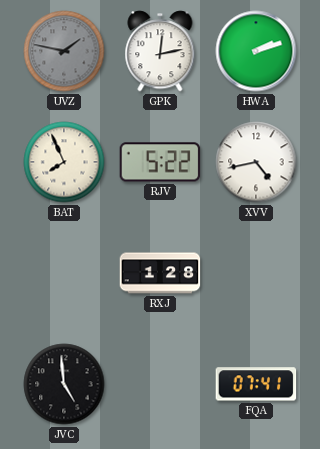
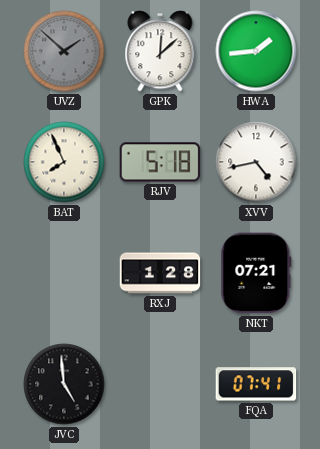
UVZ: 1:47 -> 1:52 (64, 51)
GPK: 12:13 -> 12:08 (160, 51)
HWA: 2:12 -> 1:44 (256, 51)
RJV: 5:22 -> 5:18 (160, 162)
NKT: none -> 07:21 (256, 273)
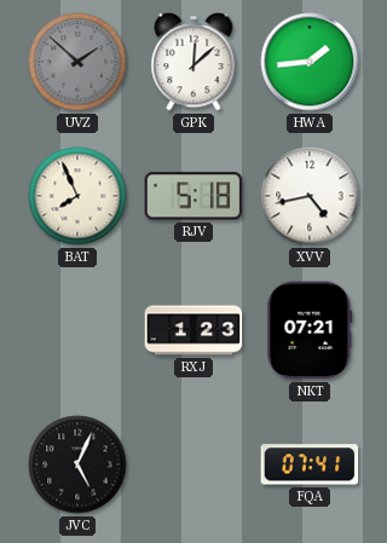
RXJ: 1:28 -> 1:23 (193, 330)
JVC: 4:59 -> 5:04 (77, 464)
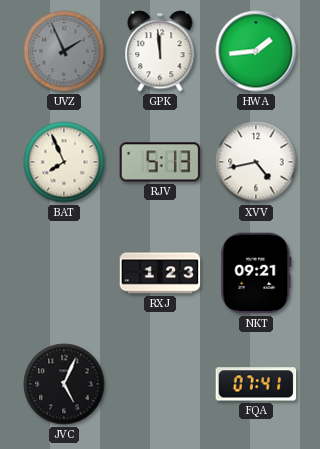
UVZ: 1:52 -> 1:56 (64, 51)
GPK: 12:08 -> 11:59 (160, 51)
RJV: 5:18 -> 5:13 (160, 162)
NKT: 07:21 -> 09:21 (256, 273)
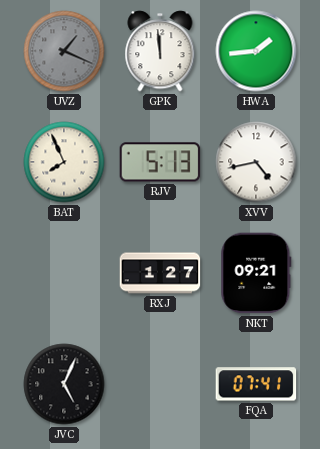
UVZ: 1:56 -> 1:19 (64, 51)
RXJ: 1:23 -> 1:27 (160, 273)
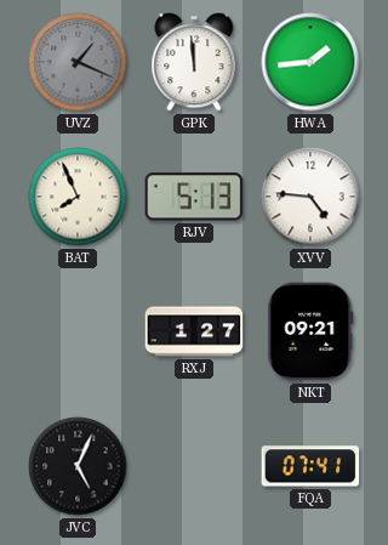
XVV: 4:43 -> 4:46 (310, 197)
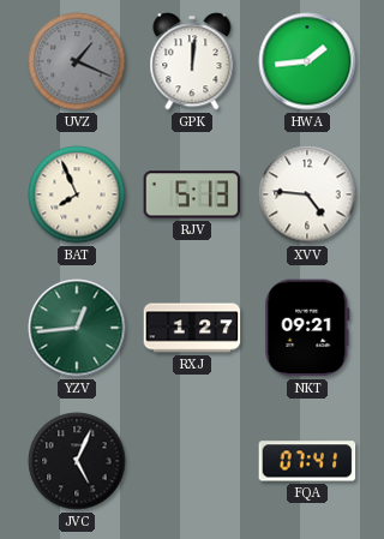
GPK: 11:59 -> 12:01 (192, 61)
YZV: none -> 12:44 (77, 328)
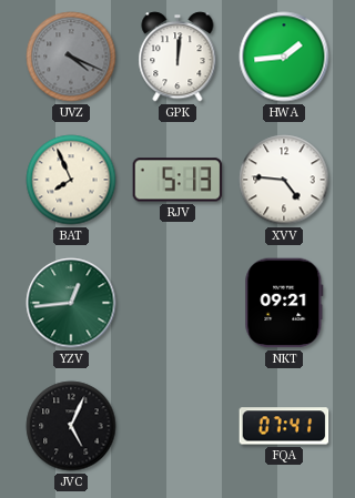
UVZ: 1:19 -> 4:19 (71, 57)
RXJ: 1:27 -> none (192, 328)
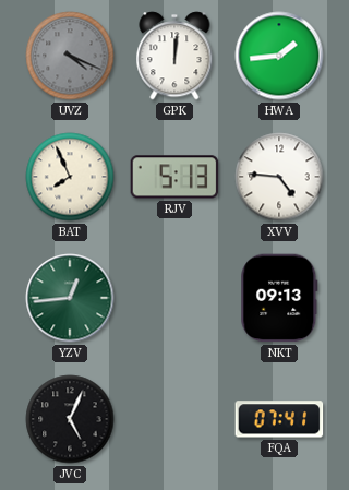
NKT: 09:21 -> 09:13 (279, 298)
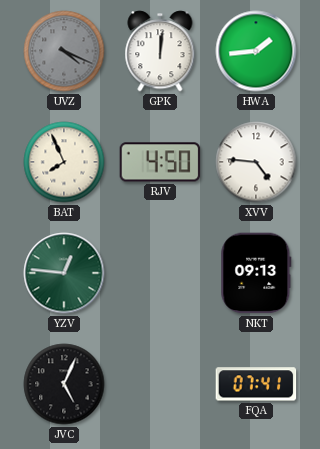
RJV: 5:13 -> 4:50 (160, 162)
YZV: 12:44 -> 12:46 (64, 273)
